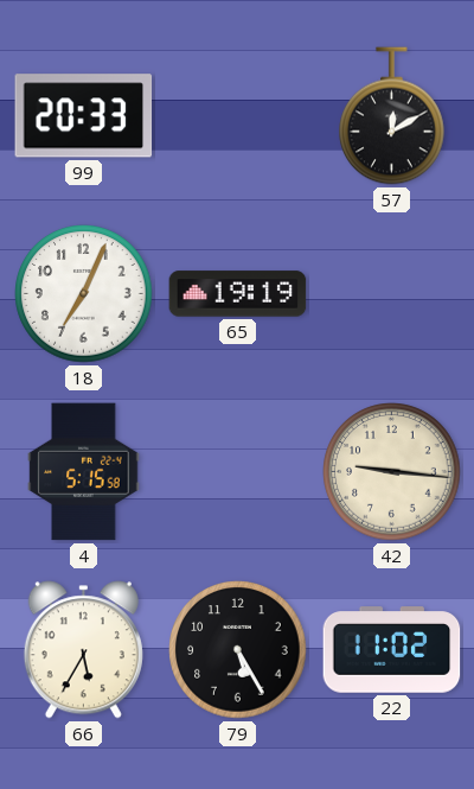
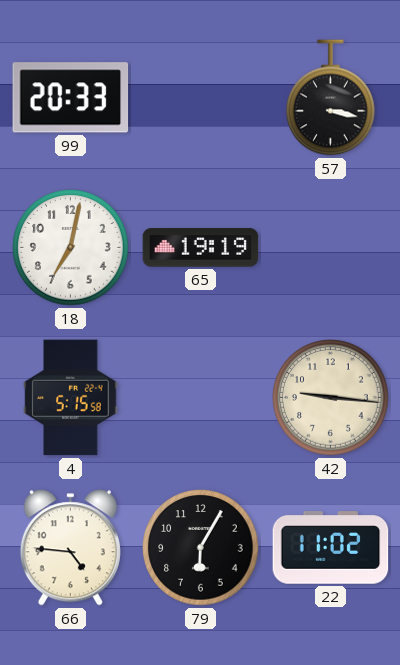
57: 12:10 -> 3:17 (331, 98)
18: 7:04 -> 7:02 (71, 248)
66: 5:35 -> 4:46 (70, 548)
79: 5:25 -> 6:05 (201, 548)
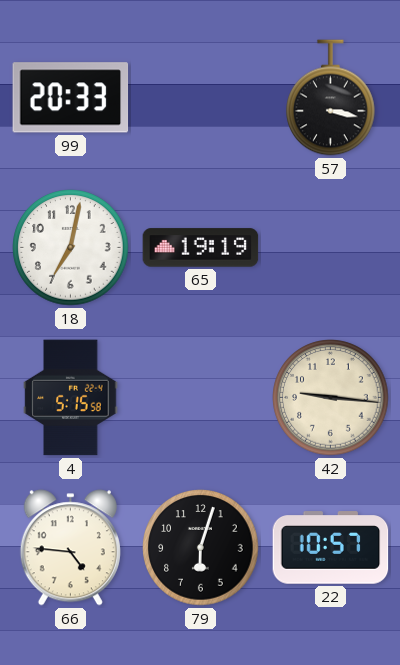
79: 6:05 -> 6:03 (201, 548)
22: 11:02 -> 10:57 (331, 548)
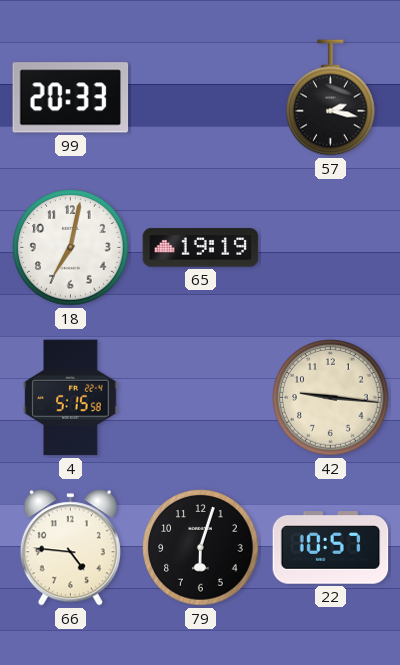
57: 3:17 -> 2:17 (331, 98)
